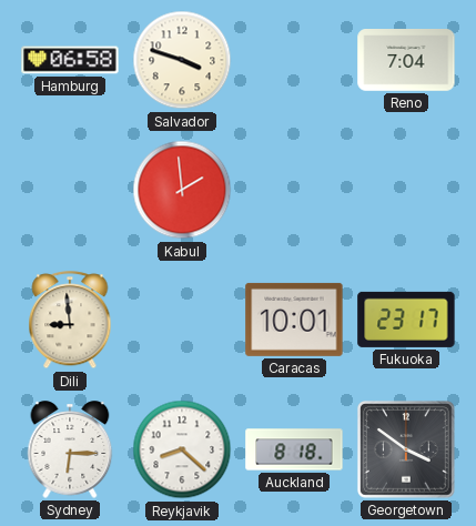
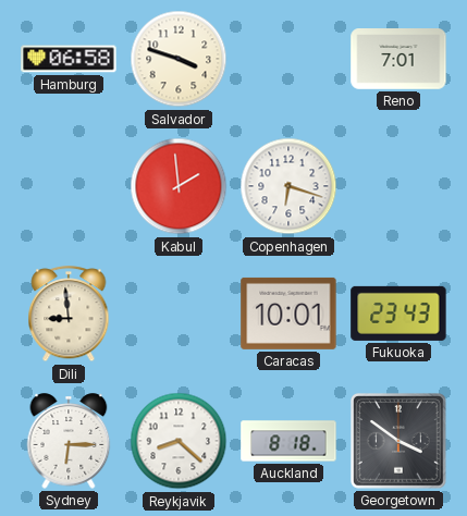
Reno: 7:04 -> 7:01 (398, 60)
Copenhagen: none -> 6:18 (288, 186)
Fukuoka: 23:17 -> 23:43 (398, 314)
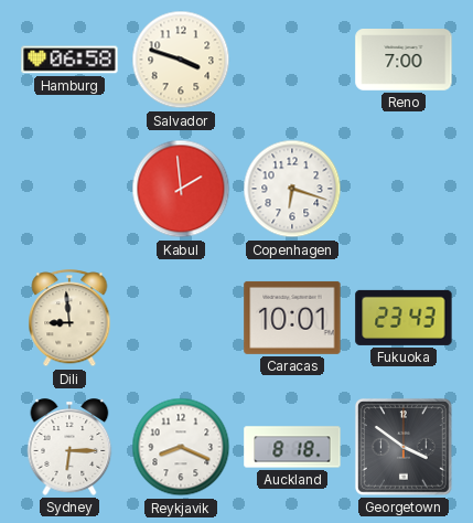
Reno: 7:01 -> 7:00 (404, 61)
Reykjavik: 8:22 -> 8:19 (181, 447)
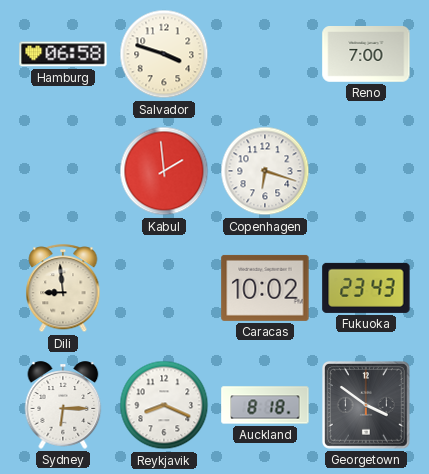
Caracas: 10:01 -> 10:02 (265, 288)
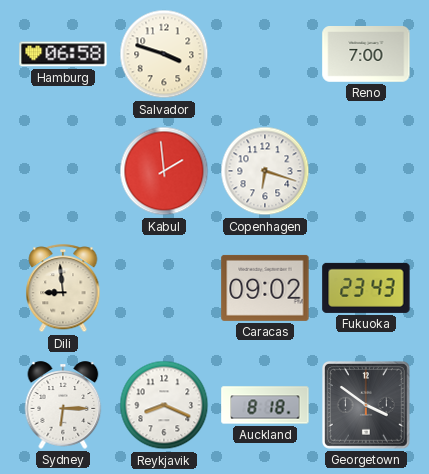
Caracas: 10:02 -> 09:02 (265, 288)
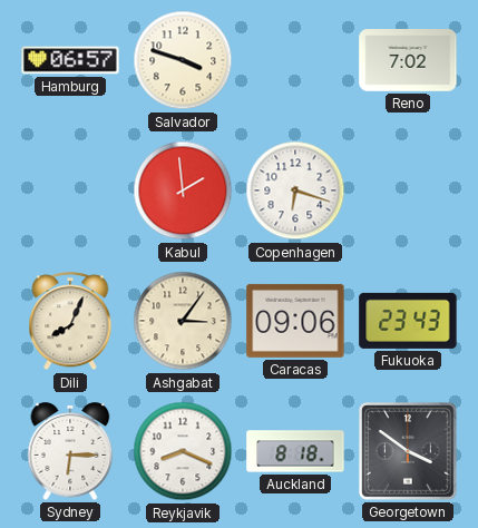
Hamburg: 06:58 -> 06:57 (70, 60)
Reno: 7:00 -> 7:02 (408, 61)
Dili: 8:59 -> 8:04 (70, 322)
Ashgabat: none -> 3:06 (183, 321)
Caracas: 09:02 -> 09:06 (295, 321)
